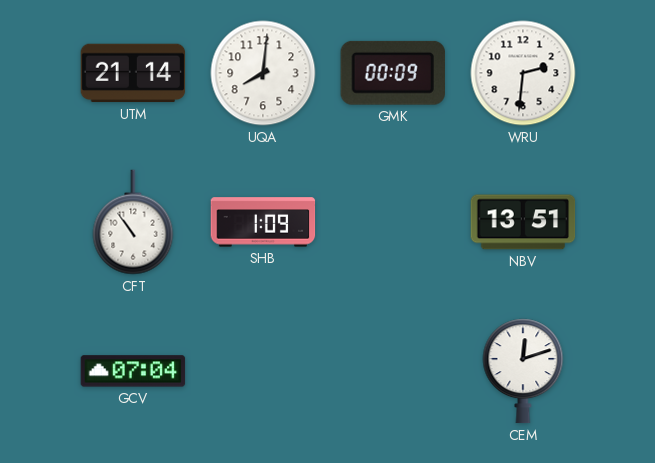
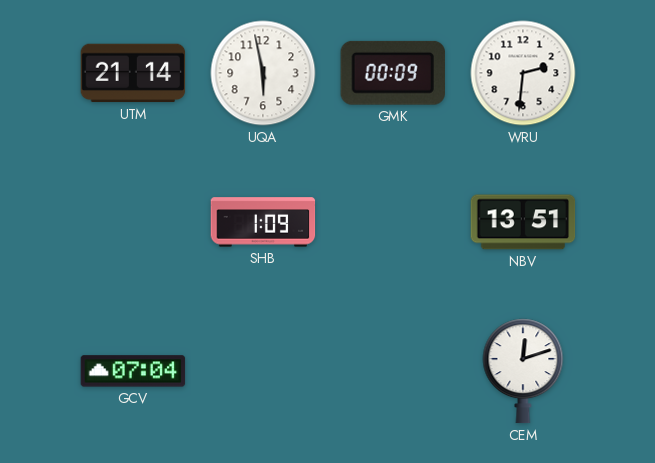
UQA: 8:01 -> 5:58 (263, 73)
CFT: 10:54 -> none (133, 222)
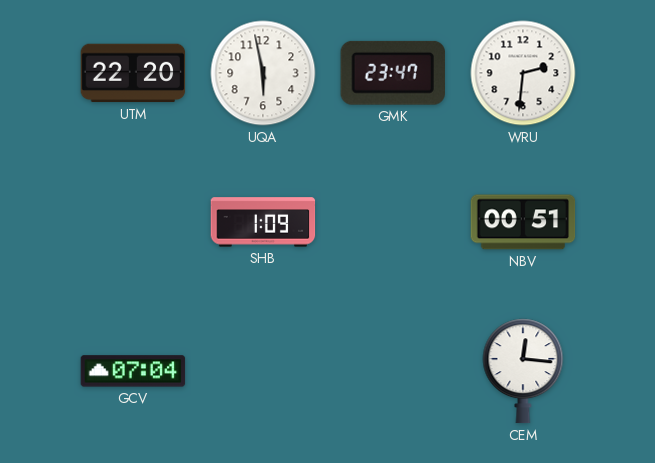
UTM: 21:14 -> 22:20 (133, 73)
GMK: 00:09 -> 23:47 (393, 73)
NBV: 13:51 -> 00:51 (523, 222)
CEM: 12:12 -> 12:16 (523, 371)
